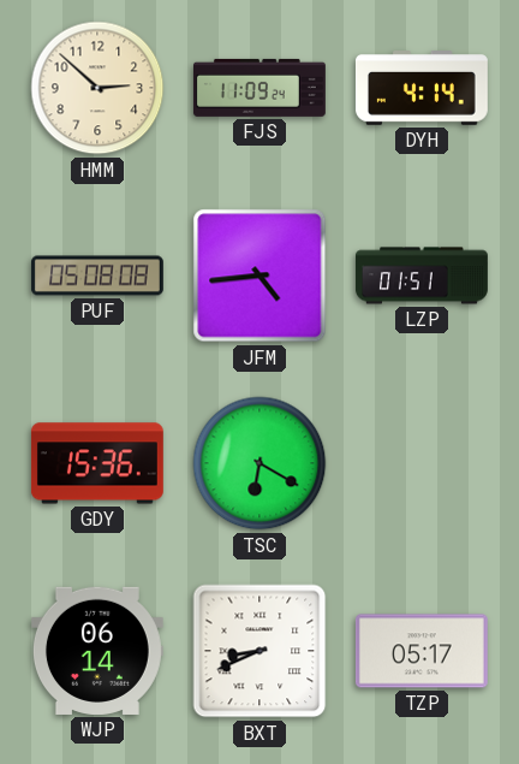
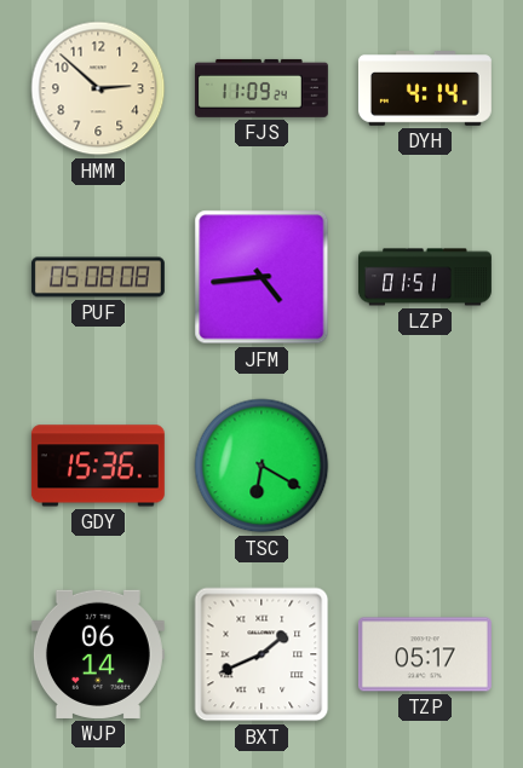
BXT: 8:41 -> 1:41 (261, 654)
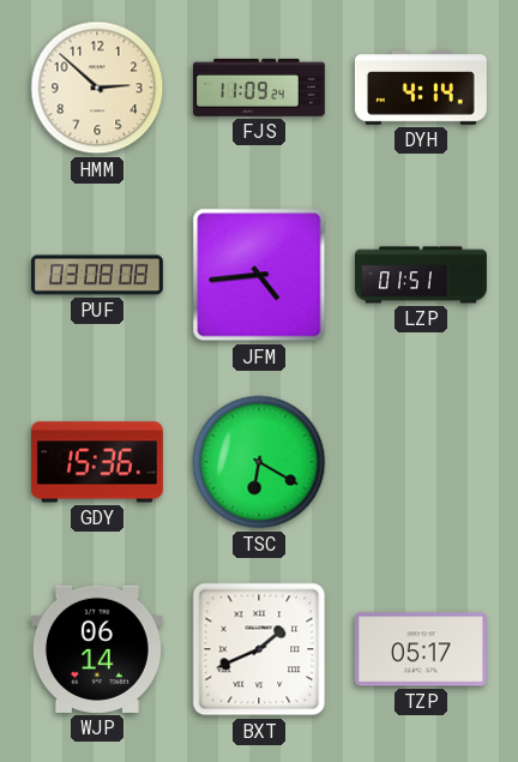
PUF: 05:08 -> 03:08 (97, 275)
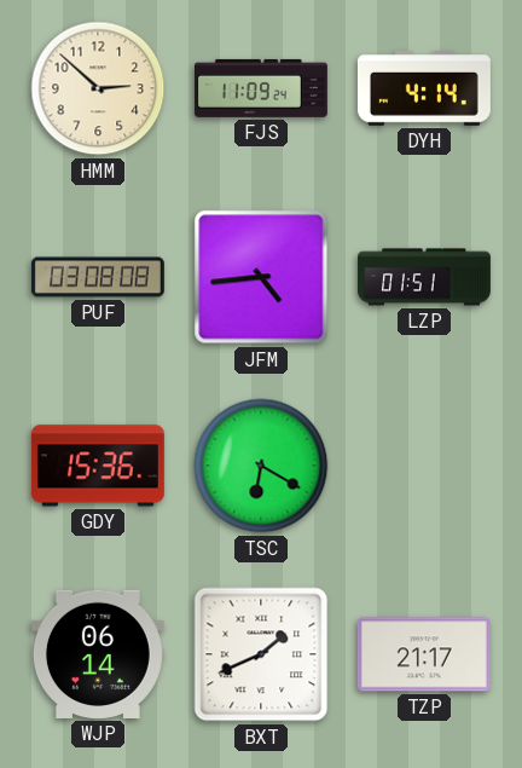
TZP: 05:17 -> 21:17 (424, 654)
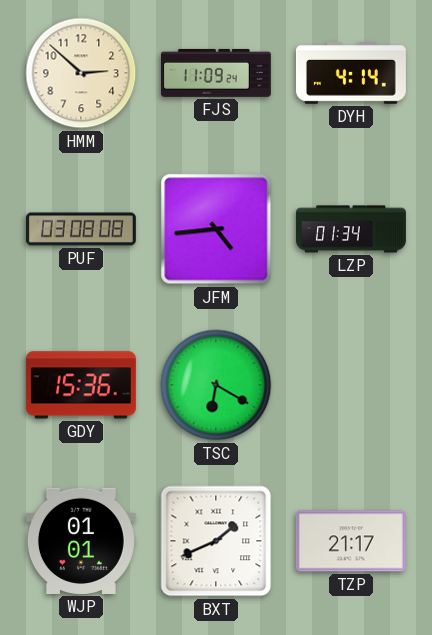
LZP: 01:51 -> 01:34 (351, 229)
WJP: 06:14 -> 01:01 (81, 541)
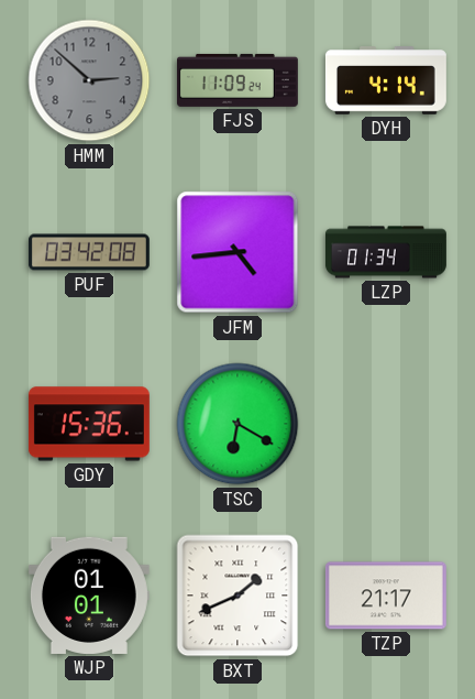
HMM dial: cream -> grey (89, 80)
PUF: 03:08 -> 03:42 (89, 252)
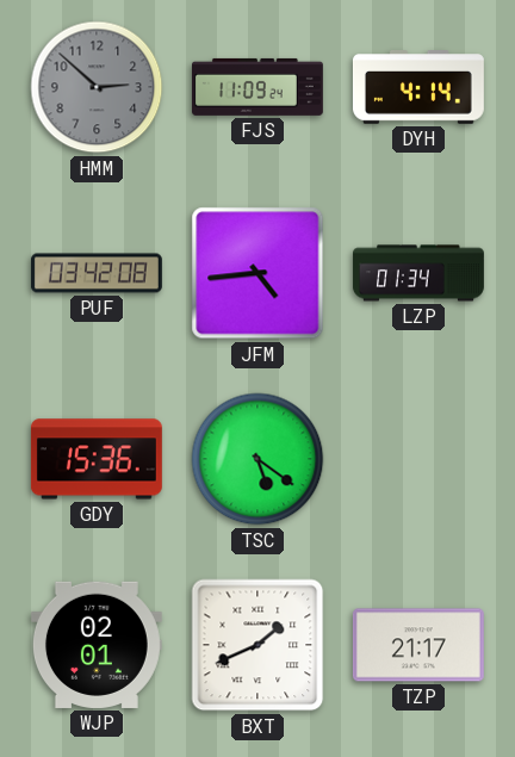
TSC: 6:20 -> 5:21 (257, 459)
WJP: 01:01 -> 02:01 (97, 645)
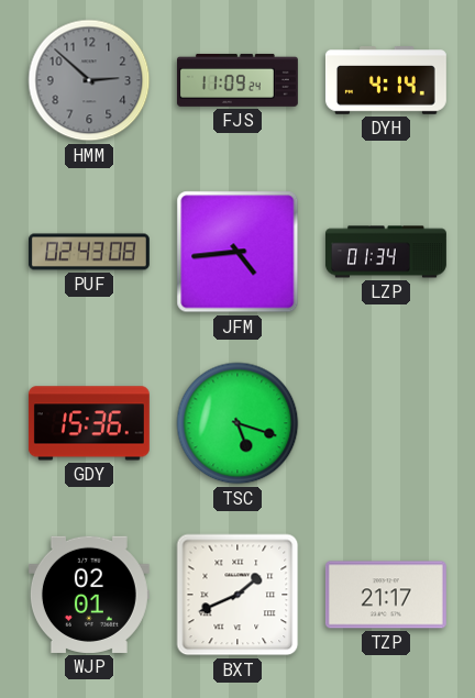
PUF: 03:42 -> 02:43 (89, 252)
TSC: 5:21 -> 5:18 (237, 423)
